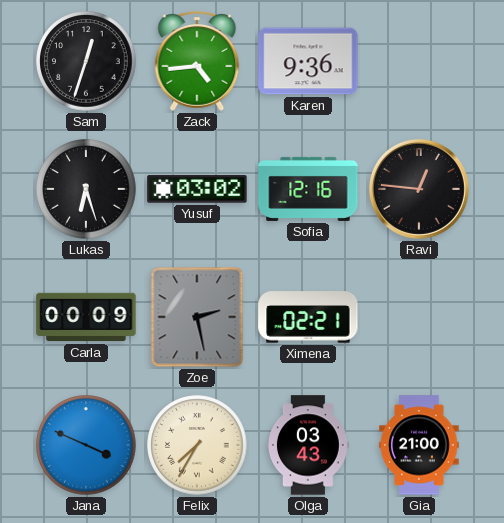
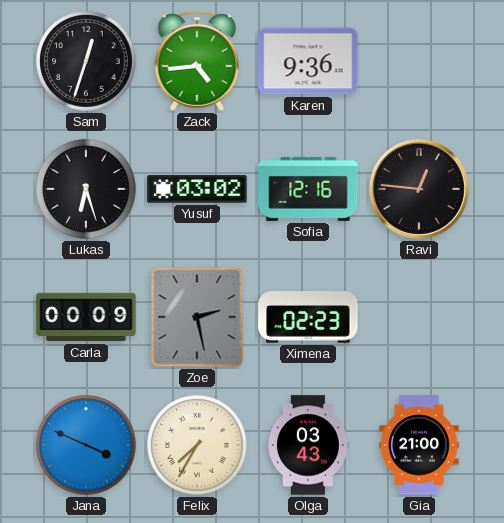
Ximena: 02:21 -> 02:23 (308, 317)
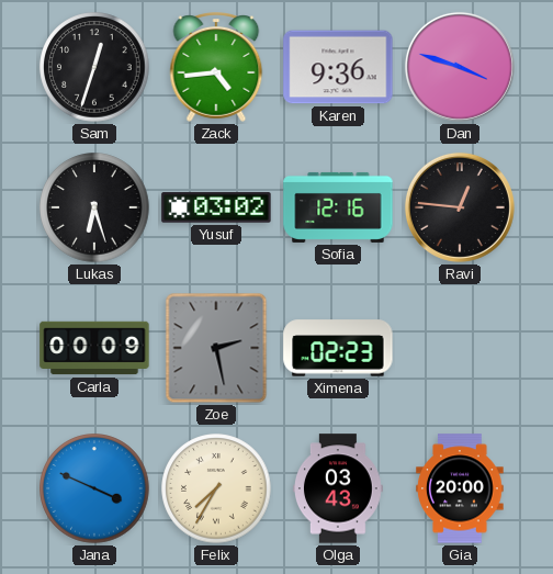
Dan: none -> 3:48 (460, 67)
Gia: 21:00 -> 20:00 (460, 488)
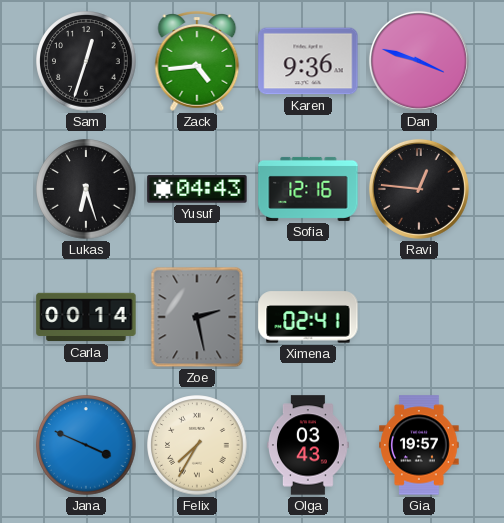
Yusuf: 03:02 -> 04:43 (197, 189)
Carla: 00:09 -> 00:14 (86, 317)
Ximena: 02:23 -> 02:41 (308, 317)
Gia: 20:00 -> 19:57 (419, 445)
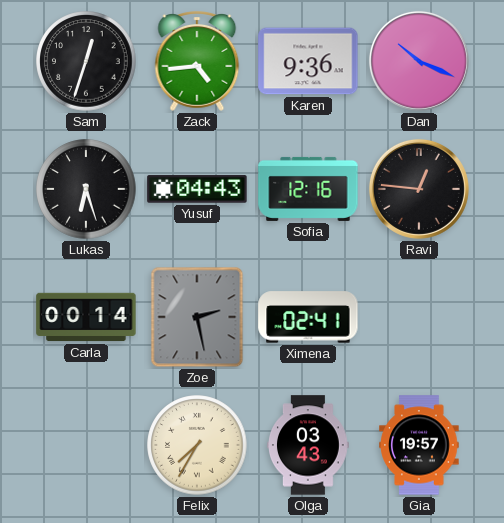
Dan: 3:48 -> 10:19 (419, 61)
Jana: 3:49 -> none (86, 445)
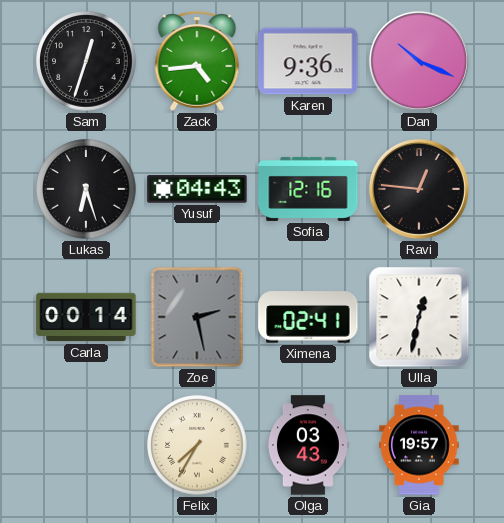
Ulla: none -> 12:32 (419, 317)
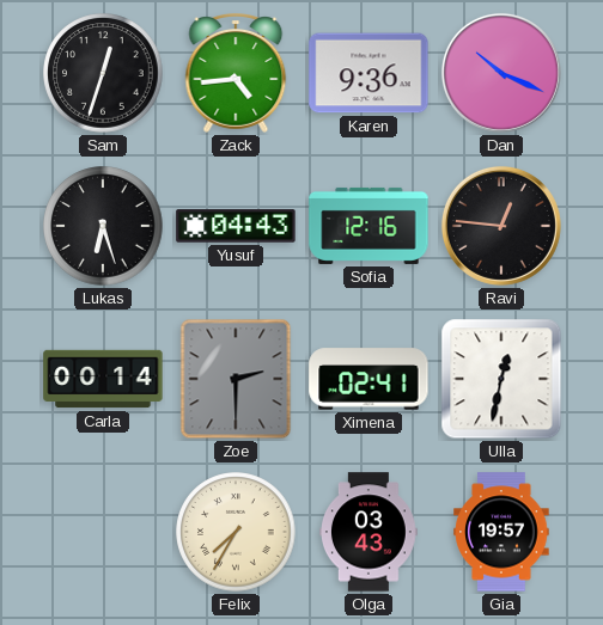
Zoe: 2:28 -> 2:30 (236, 379)
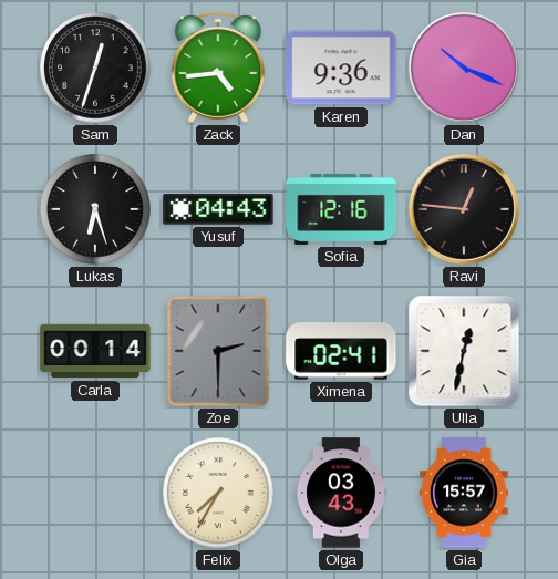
Gia: 19:57 -> 15:57 (464, 493)
